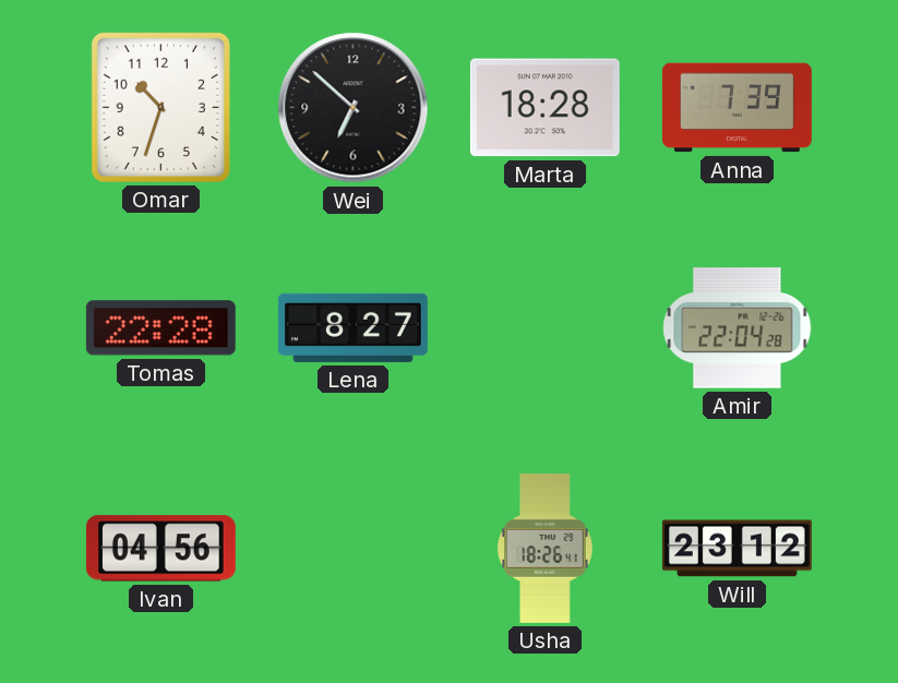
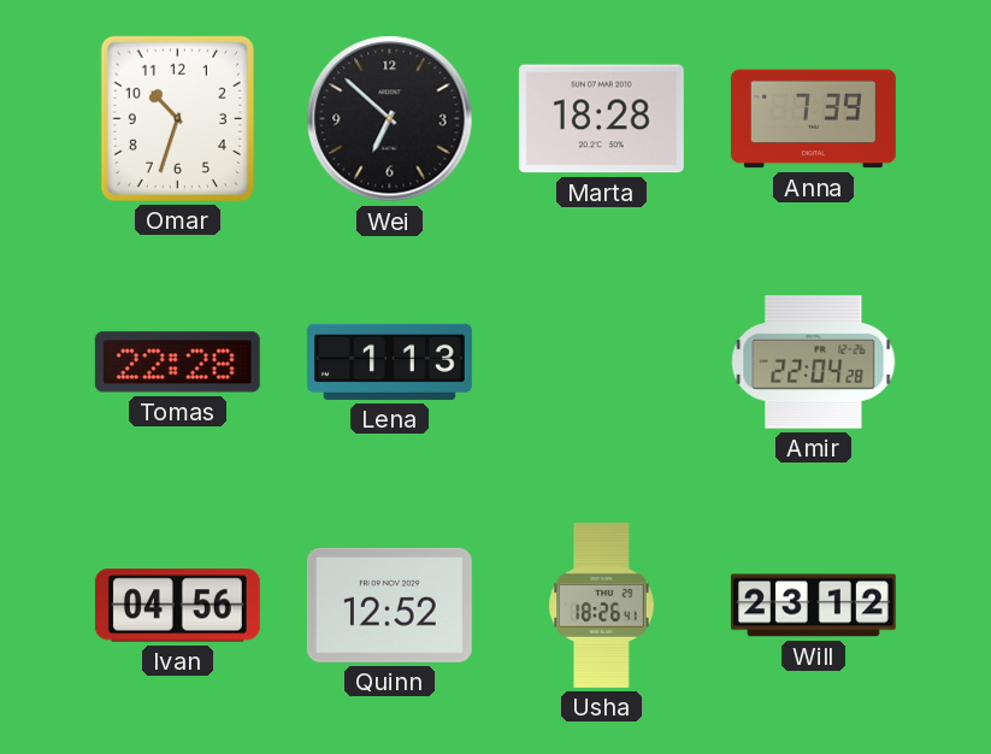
Lena: 8:27 -> 1:13 (389, 361)
Quinn: none -> 12:52 (389, 605)
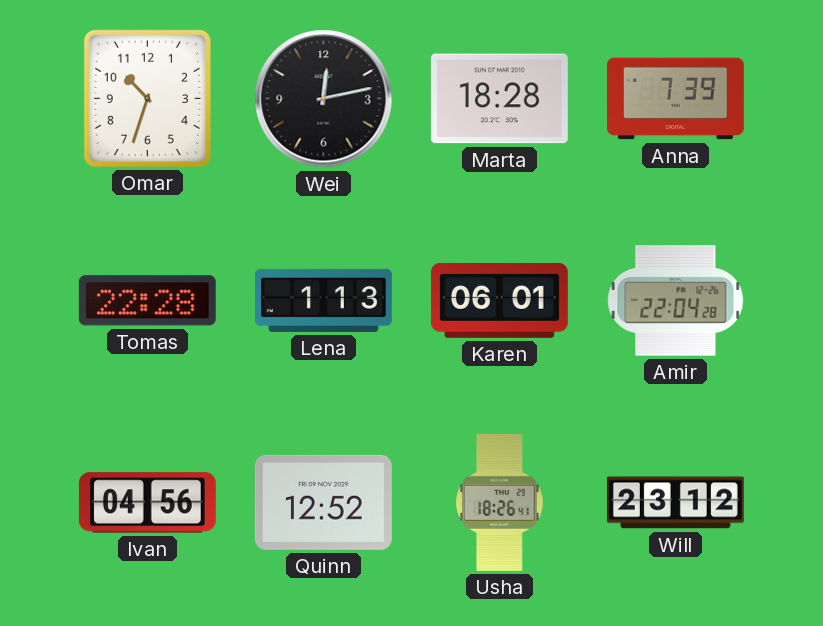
Wei: 6:52 -> 12:13 (324, 99)
Karen: none -> 06:01 (499, 300)
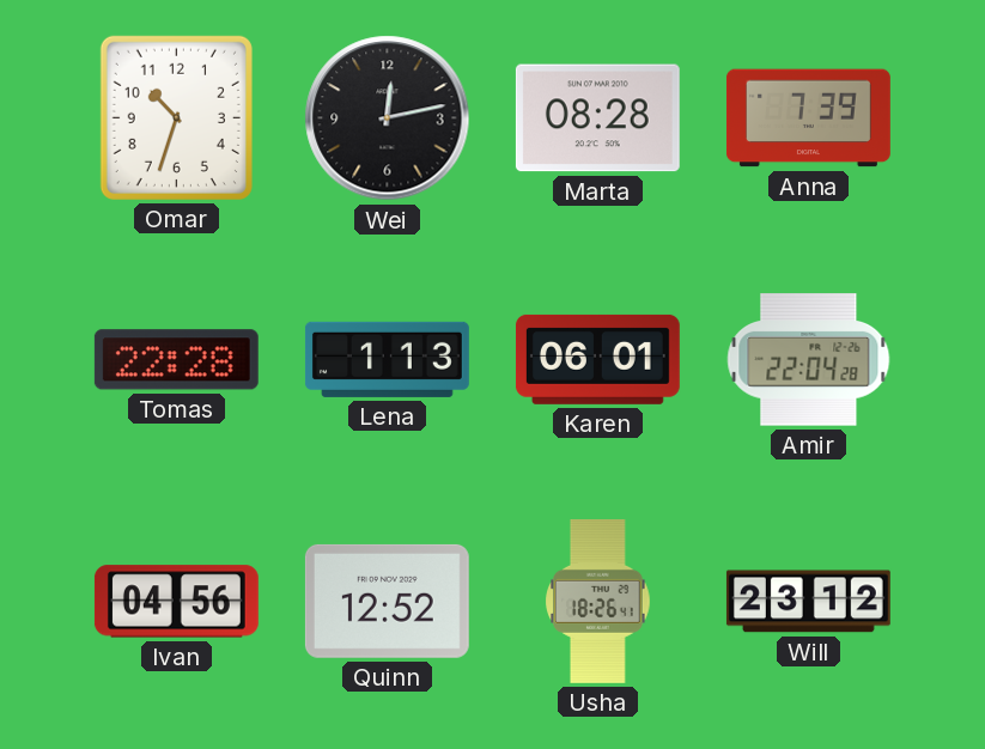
Marta: 18:28 -> 08:28 (597, 118)
